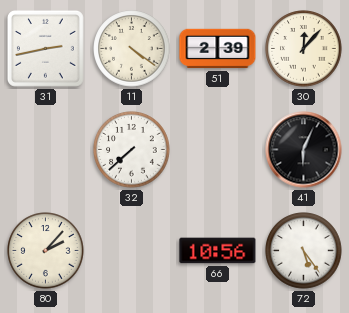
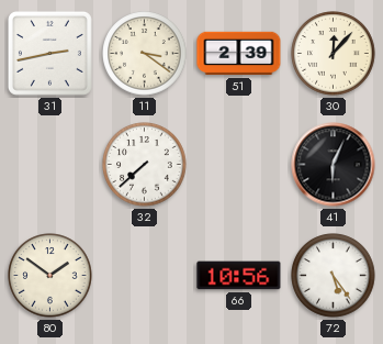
11: 4:21 -> 3:21 (145, 54)
80: 2:07 -> 1:51 (50, 276)
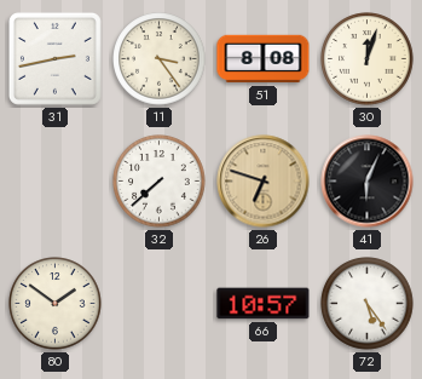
11: 3:21 -> 3:24 (160, 59)
51: 2:39 -> 8:08 (264, 59)
30: 12:07 -> 12:03 (368, 59)
26: none -> 6:48 (264, 182)
66: 10:56 -> 10:57 (264, 304)
